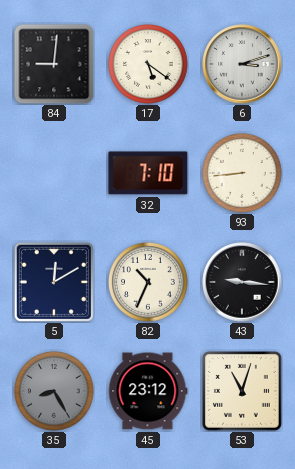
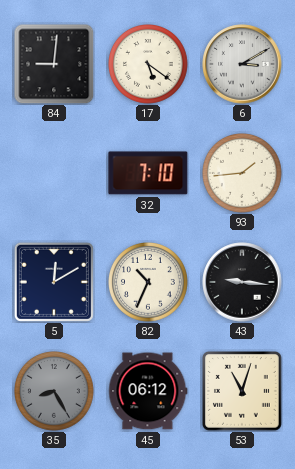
6: 3:12 -> 3:10 (242, 64)
93: 8:44 -> 1:44 (243, 174)
45: 23:12 -> 06:12 (148, 391)
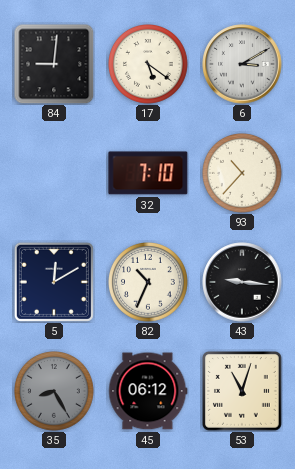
93: 1:44 -> 10:37 (243, 174)
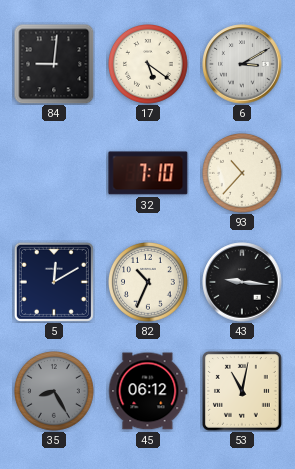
53: 11:03 -> 11:02 (242, 391)
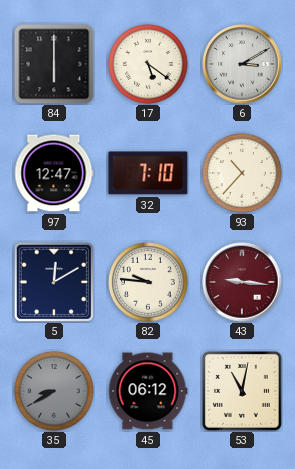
84: 9:01 -> 6:00 (54, 64)
97: none -> 12:47 (54, 173)
82: 10:34 -> 9:46 (149, 283)
43 dial: black -> burgundy (242, 282)
35: 8:25 -> 8:40 (55, 392)
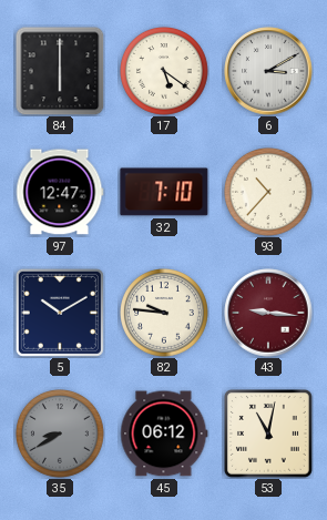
5: 12:10 -> 10:10 (60, 313)
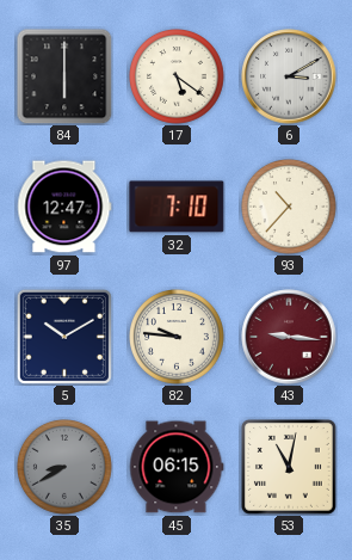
45: 06:12 -> 06:15 (177, 467)
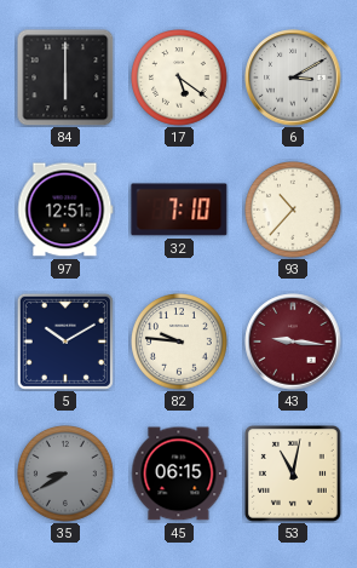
97: 12:47 -> 12:51 (65, 210)
